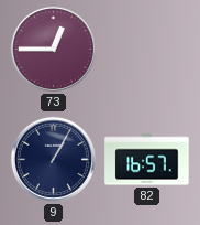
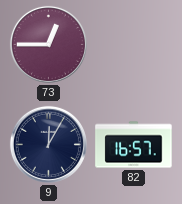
9: 1:05 -> 12:05 (48, 144)
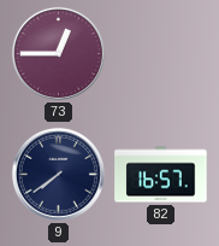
9: 12:05 -> 7:39 (58, 174)
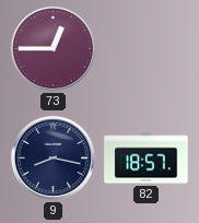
9: 7:39 -> 8:17 (52, 157)
82: 16:57 -> 18:57 (147, 159)
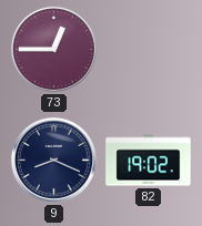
9: 8:17 -> 8:19 (53, 160)
82: 18:57 -> 19:02 (149, 161)
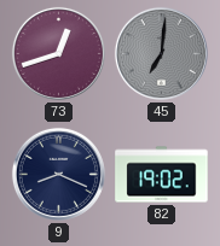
73: 12:45 -> 12:42 (58, 53)
45: none -> 7:01 (161, 53)
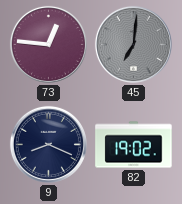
73: 12:42 -> 12:46 (48, 44)
